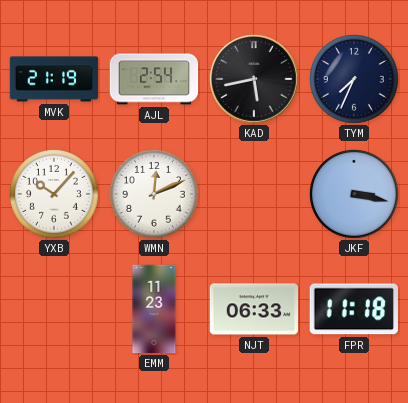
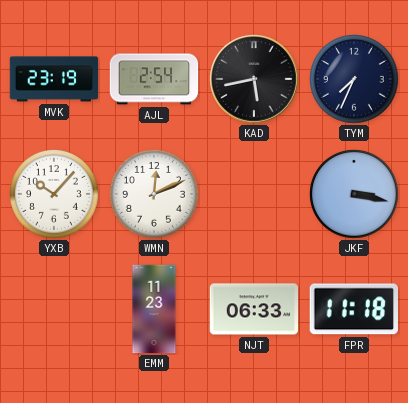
MVK: 21:19 -> 23:19 (54, 79)
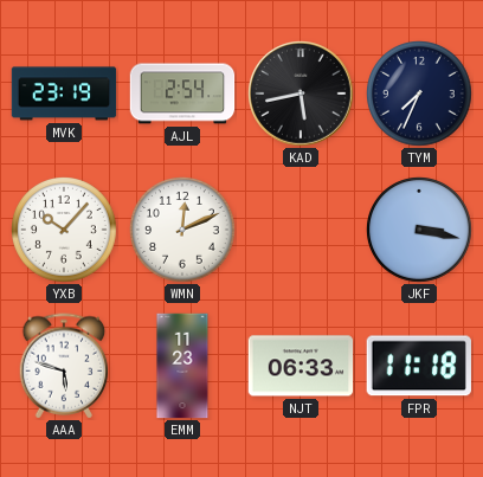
AAA: none -> 5:48 (64, 366)
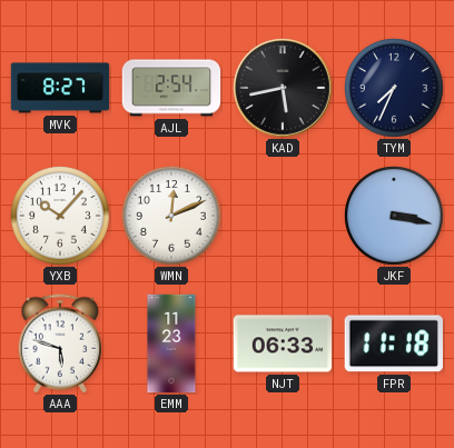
MVK: 23:19 -> 8:27 (60, 88)
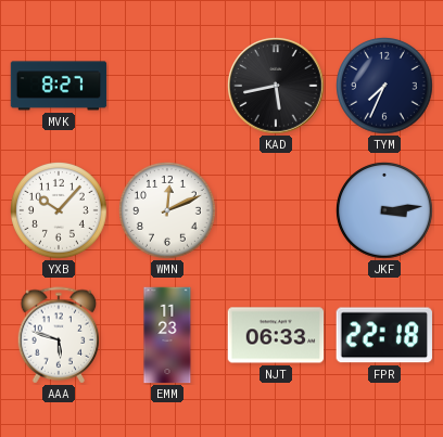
AJL: 2:54 -> none (171, 88)
JKF: 3:17 -> 3:14 (385, 211)
FPR: 11:18 -> 22:18 (384, 335)
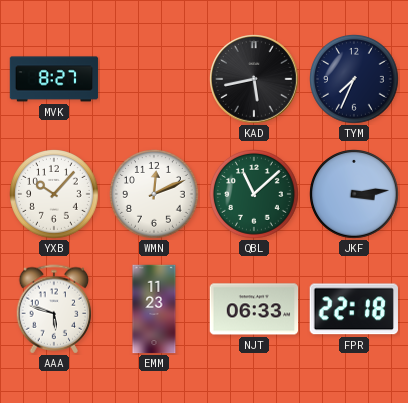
QBL: none -> 11:08 (255, 195)
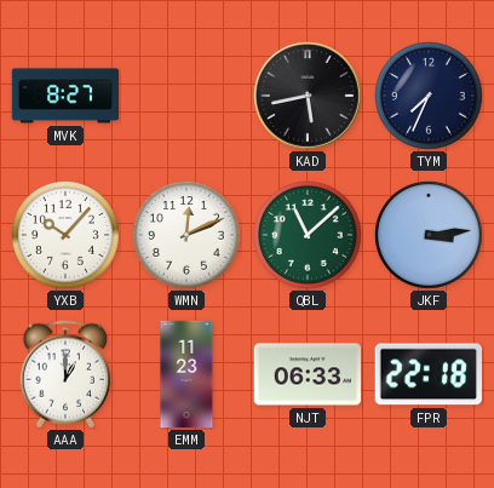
AAA: 5:48 -> 1:00 (65, 374)
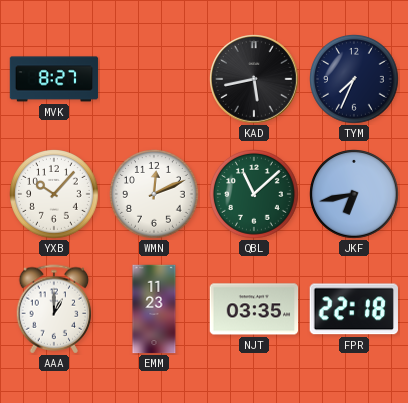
JKF: 3:14 -> 6:43 (355, 195)
NJT: 06:33 -> 03:35 (254, 309)
